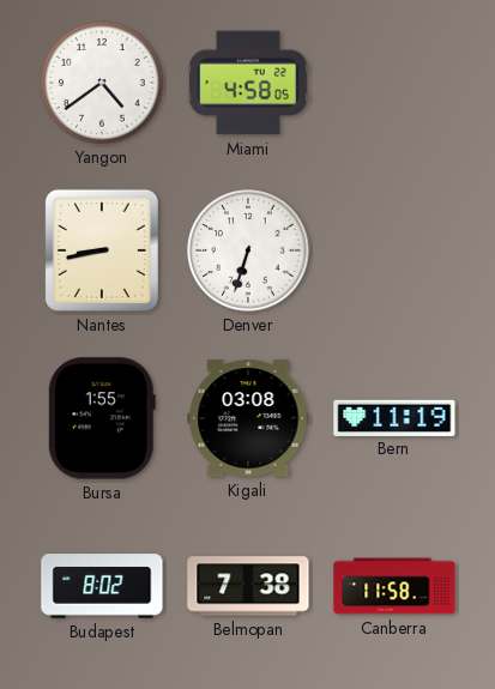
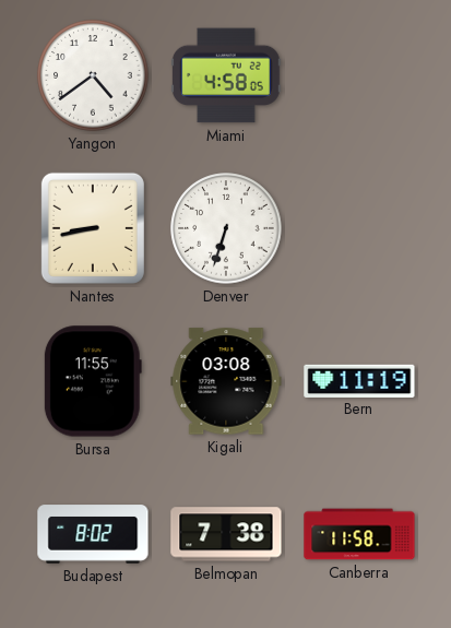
Bursa: 1:55 -> 11:55 (93, 381)
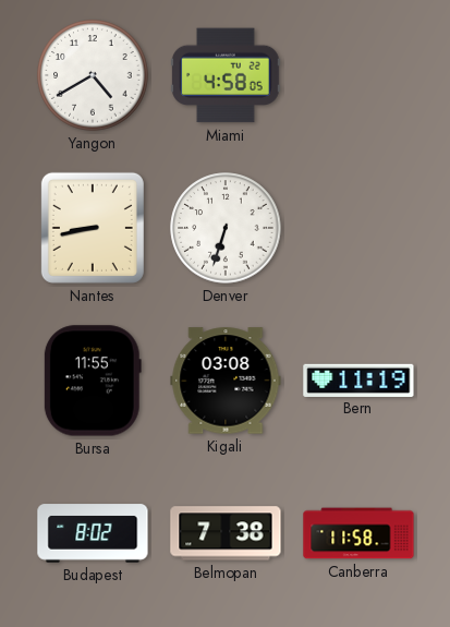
Yangon: 4:39 -> 4:40 (93, 75)
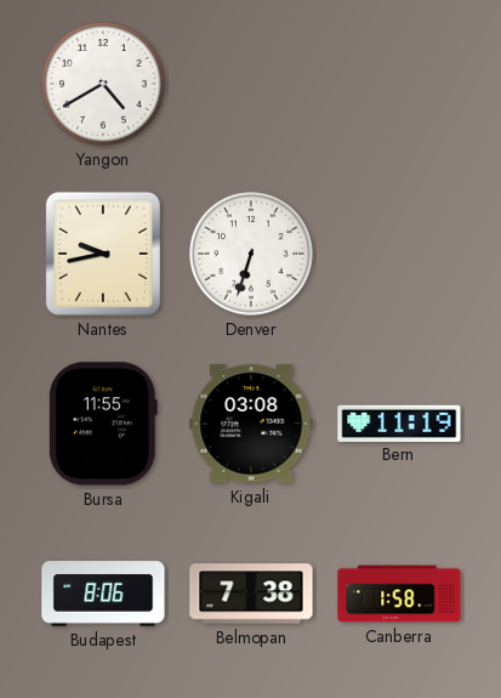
Miami: 4:58 -> none (227, 75)
Nantes: 8:43 -> 9:43 (103, 254)
Budapest: 8:02 -> 8:06 (103, 594)
Canberra: 11:58 -> 1:58 (399, 594)
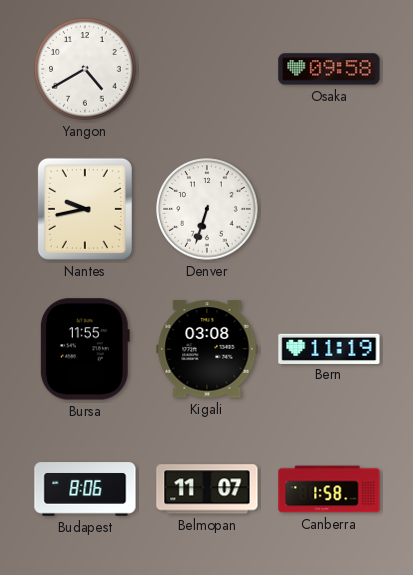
Osaka: none -> 09:58 (329, 69)
Belmopan: 7:38 -> 11:07 (207, 489)
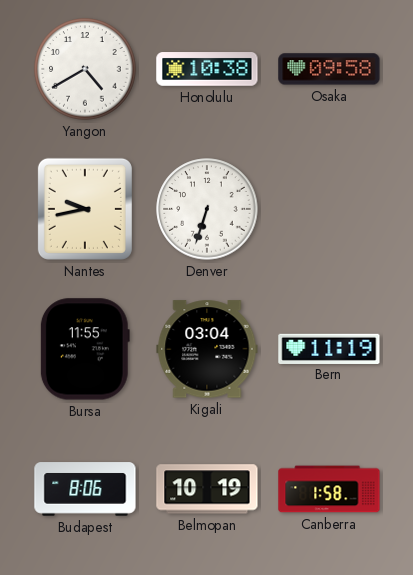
Honolulu: none -> 10:38 (207, 69)
Kigali: 03:08 -> 03:04 (207, 349)
Belmopan: 11:07 -> 10:19 (207, 489)
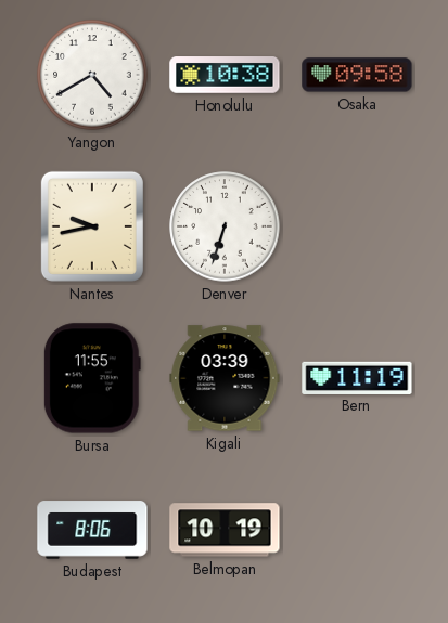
Kigali: 03:04 -> 03:39 (225, 378)
Canberra: 1:58 -> none (329, 489)
